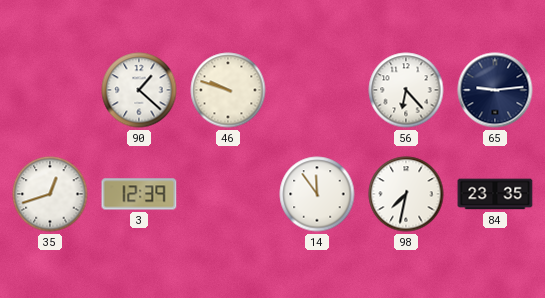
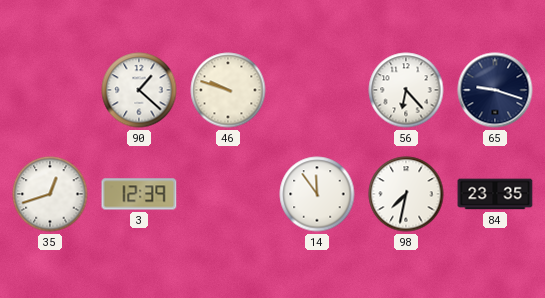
65: 9:14 -> 9:18 (495, 90)
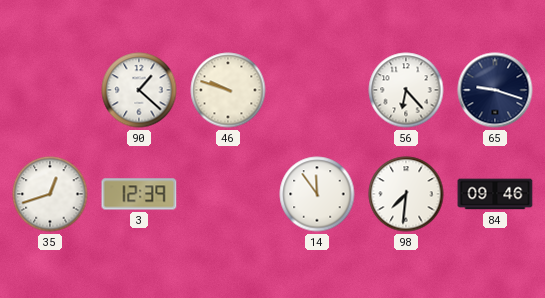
98: 7:32 -> 7:31 (406, 194)
84: 23:35 -> 09:46 (495, 194)
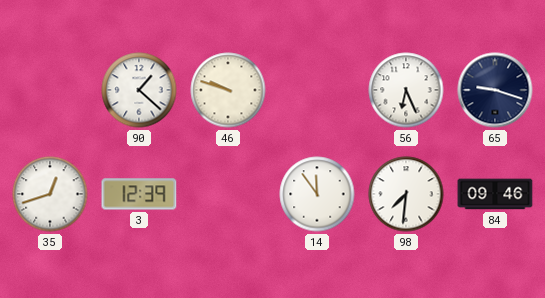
56: 6:23 -> 6:26 (406, 90)
